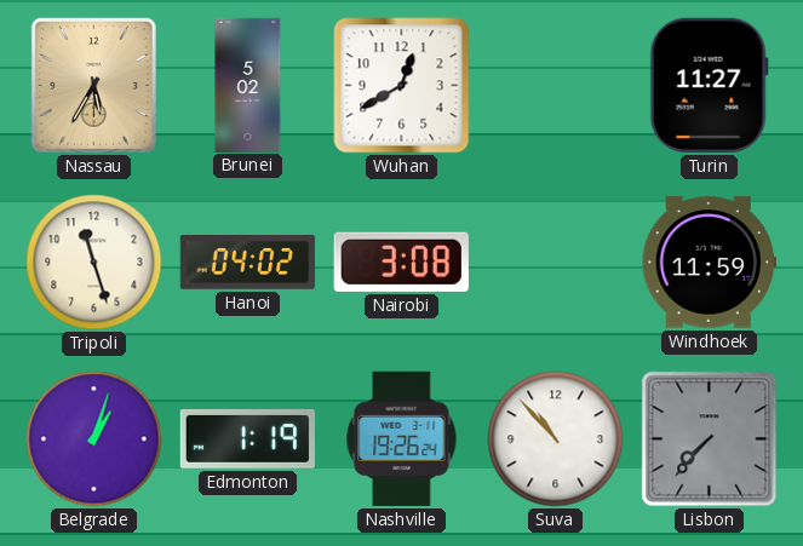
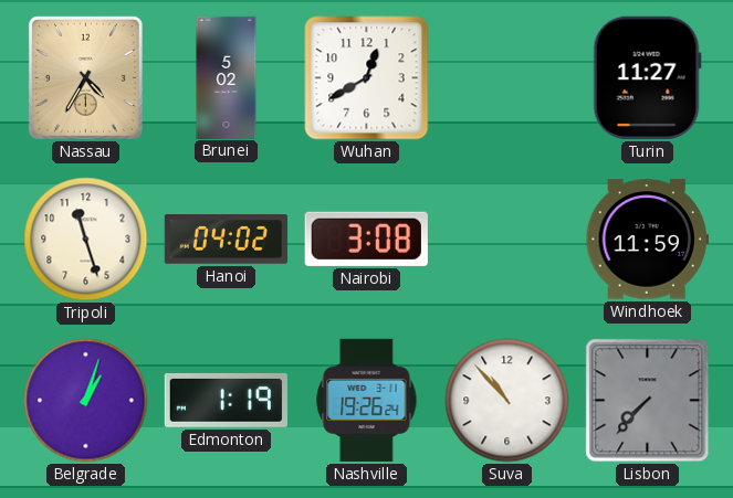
Nassau: 5:35 -> 4:35 (85, 77)
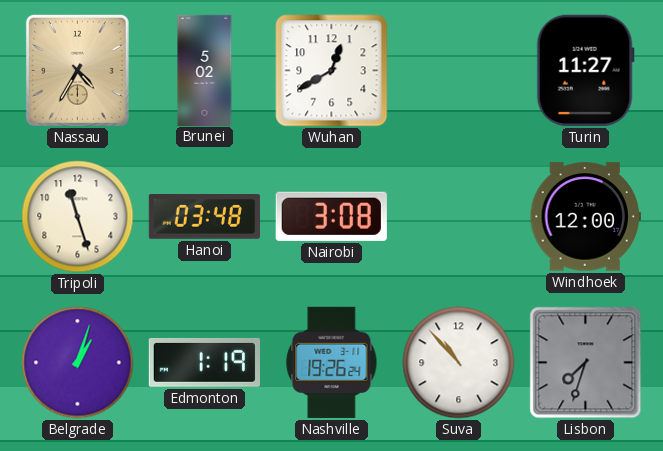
Hanoi: 04:02 -> 03:48 (204, 217)
Windhoek: 11:59 -> 12:00 (585, 217)
Lisbon: 7:37 -> 7:33 (586, 363)
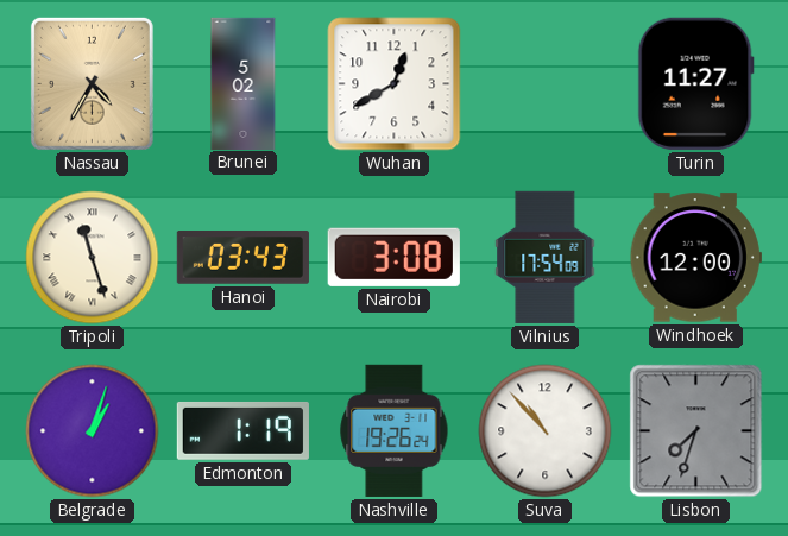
Tripoli numerals: Arabic -> Roman (93, 258)
Hanoi: 03:48 -> 03:43 (242, 258)
Vilnius: none -> 17:54 (546, 257)
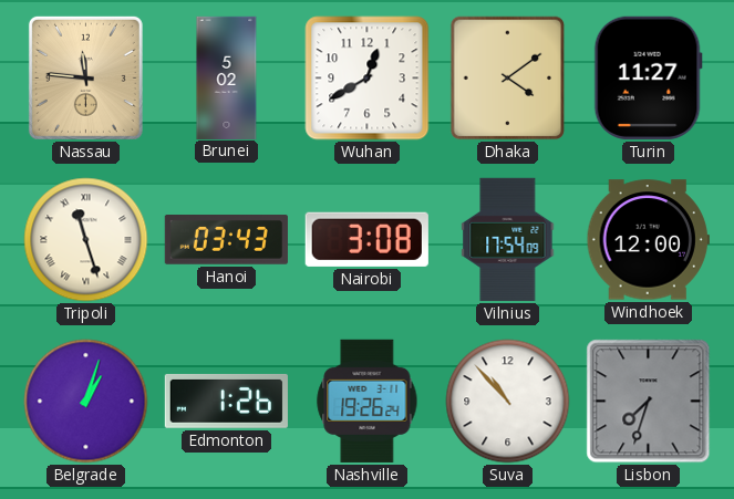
Nassau: 4:35 -> 11:46 (85, 77)
Dhaka: none -> 4:09 (508, 79)
Edmonton: 1:19 -> 1:26 (226, 401)
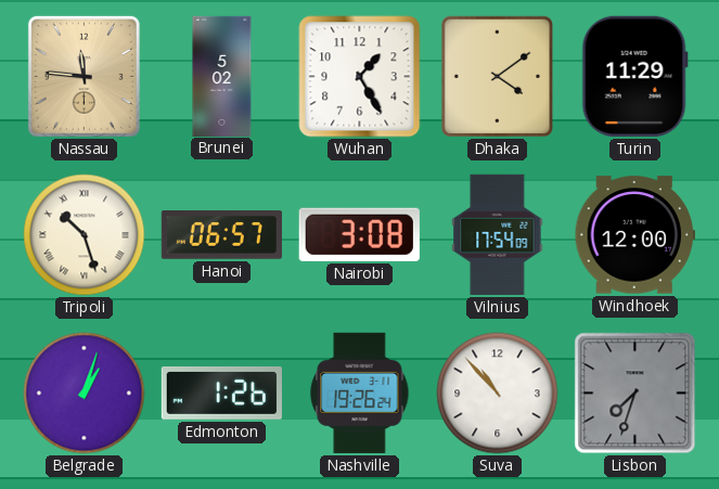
Wuhan: 12:40 -> 1:25 (360, 77)
Turin: 11:27 -> 11:29 (634, 76)
Tripoli: 11:27 -> 10:27 (85, 235)
Hanoi: 03:43 -> 06:57 (221, 235)
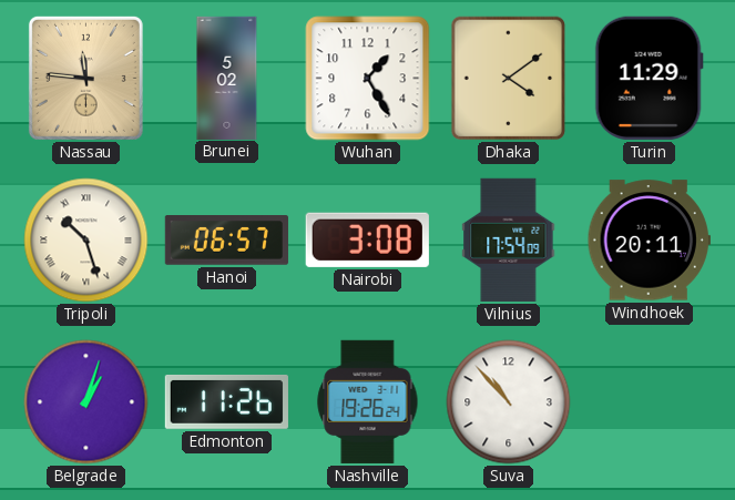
Windhoek: 12:00 -> 20:11 (649, 241)
Edmonton: 1:26 -> 11:26 (226, 401)
Lisbon: 7:33 -> none (635, 394)
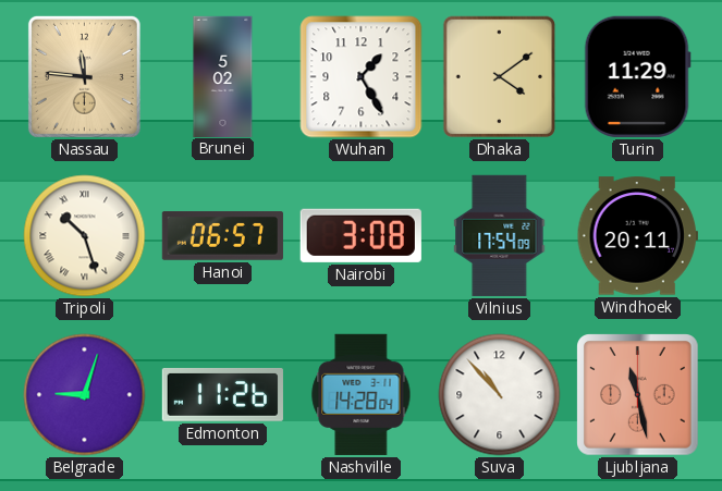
Belgrade: 1:03 -> 9:03 (85, 395)
Nashville: 19:26 -> 14:28 (362, 394)
Ljubljana: none -> 11:28 (638, 395)
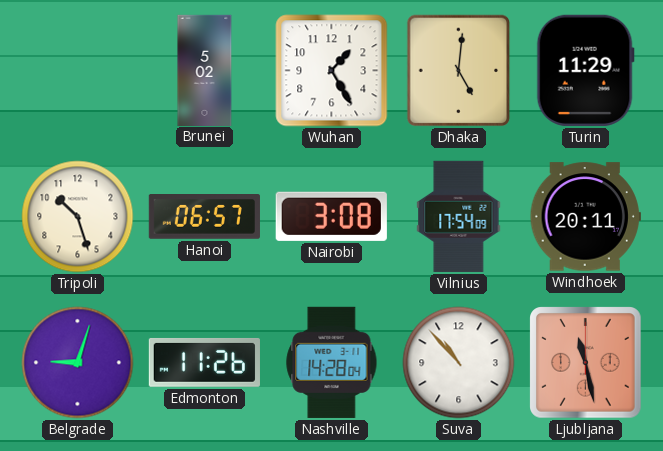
Nassau: 11:46 -> none (84, 76)
Dhaka: 4:09 -> 5:01 (459, 71)
Tripoli numerals: Roman -> Arabic (78, 217)
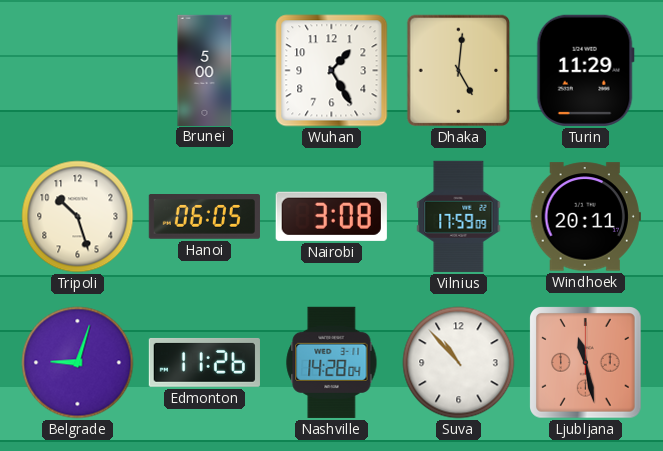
Brunei: 5:02 -> 5:00 (205, 70)
Hanoi: 06:57 -> 06:05 (204, 217)
Vilnius: 17:54 -> 17:59 (459, 216)
